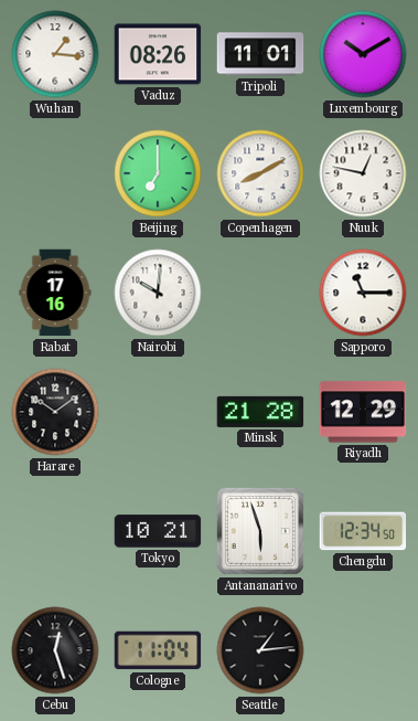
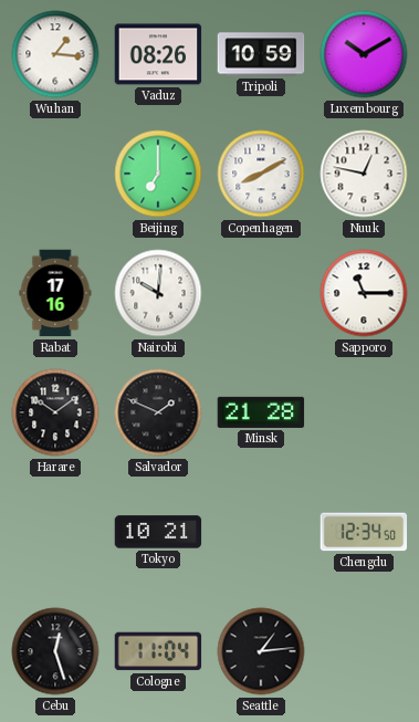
Tripoli: 11:01 -> 10:59 (261, 54)
Salvador: none -> 1:49 (158, 412)
Riyadh: 12:29 -> none (363, 412)
Antananarivo: 5:57 -> none (260, 531)
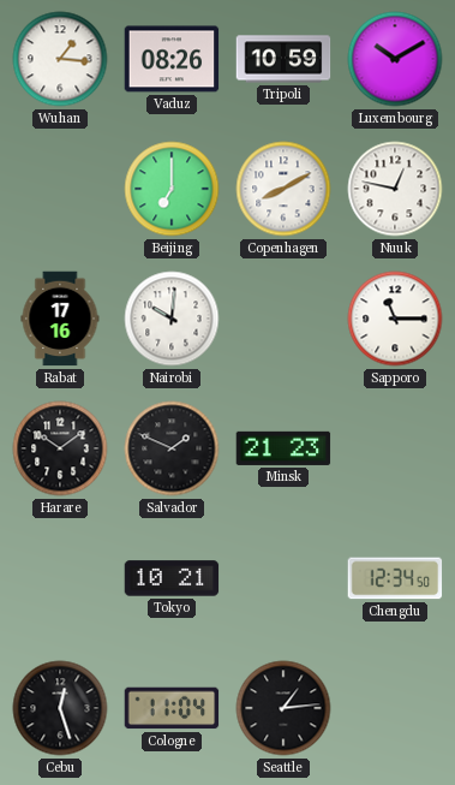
Minsk: 21:28 -> 21:23 (283, 448)
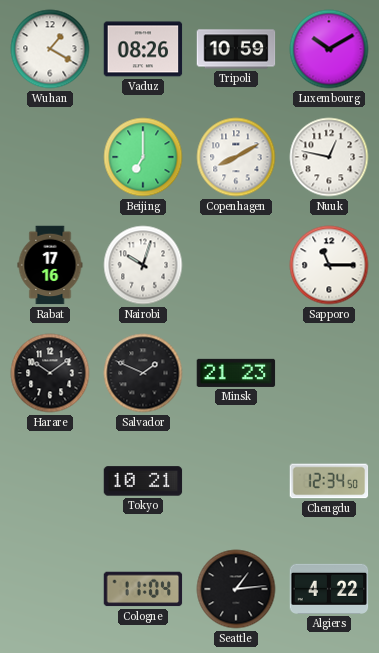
Wuhan: 1:16 -> 1:20 (50, 49)
Nairobi: 10:01 -> 10:03 (143, 265)
Cebu: 12:27 -> none (60, 708)
Algiers: none -> 4:22 (329, 589)
